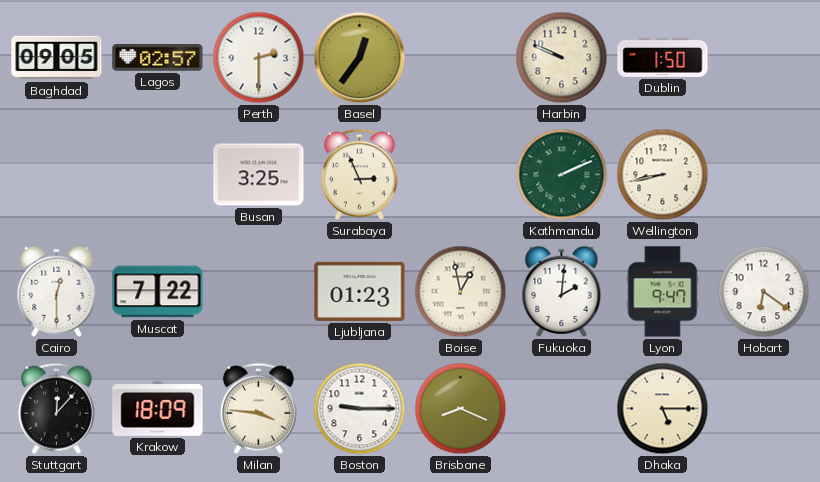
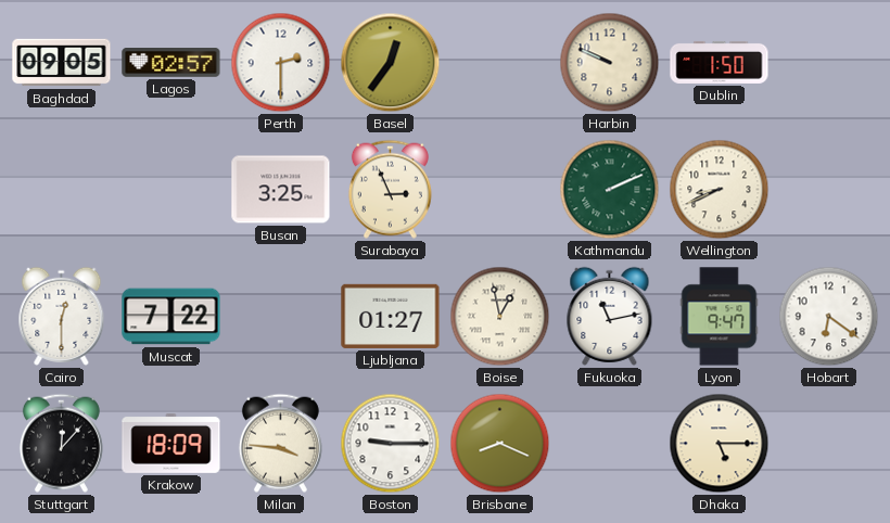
Wellington: 8:43 -> 8:41 (720, 190)
Ljubljana: 01:23 -> 01:27 (391, 316)
Fukuoka: 2:01 -> 11:13 (610, 316)
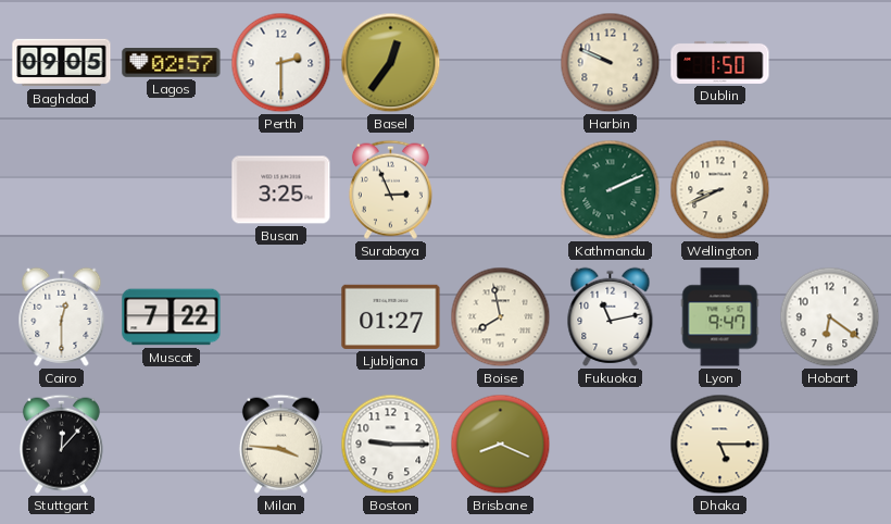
Boise: 12:58 -> 7:58 (501, 317)
Krakow: 18:09 -> none (171, 443)
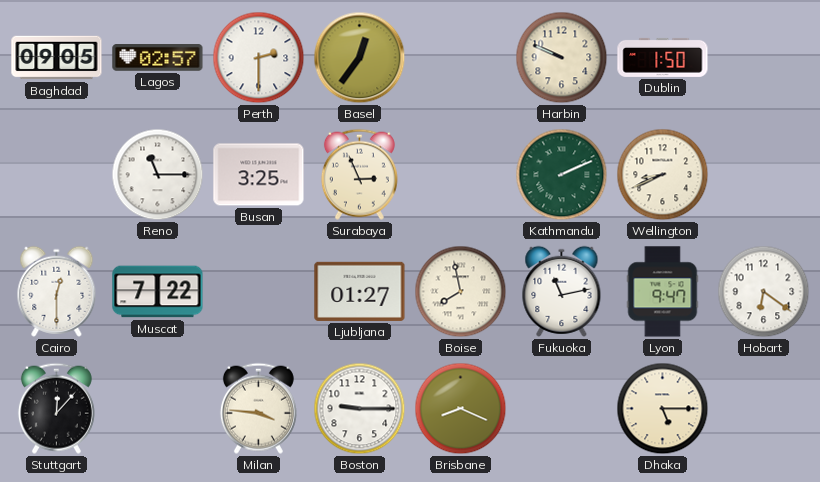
Reno: none -> 11:15 (158, 175)
